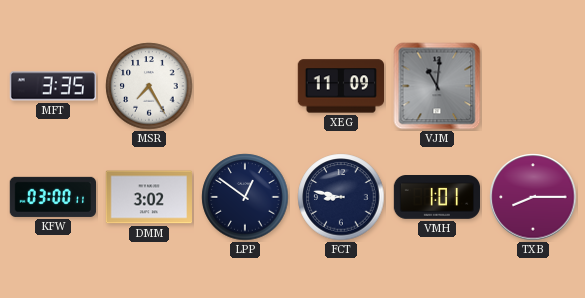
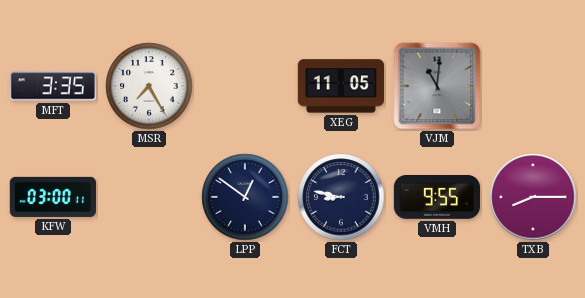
XEG: 11:09 -> 11:05 (340, 86)
DMM: 3:02 -> none (148, 197)
VMH: 1:01 -> 9:55 (437, 198)
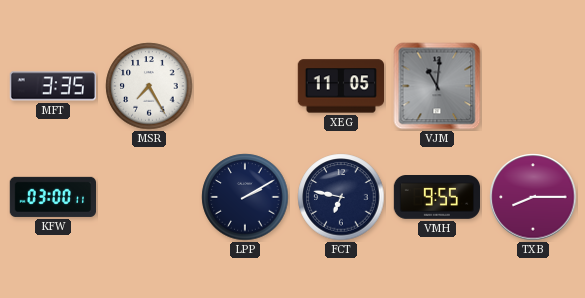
LPP: 12:51 -> 2:10 (245, 197)
FCT: 8:47 -> 6:47 (341, 197)
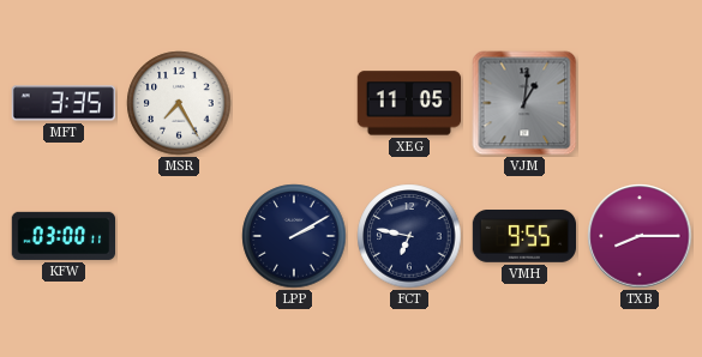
VJM: 11:01 -> 1:01 (524, 103)
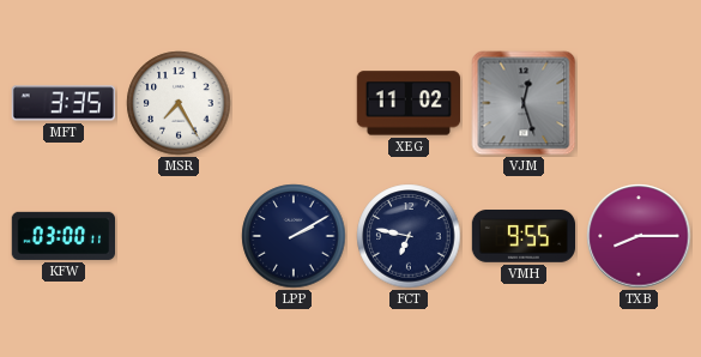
XEG: 11:05 -> 11:02 (407, 103)
VJM: 1:01 -> 12:27 (524, 103)
